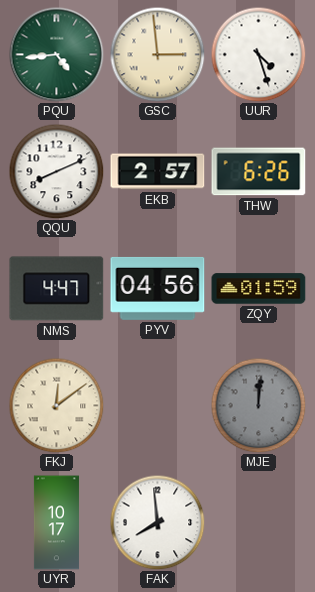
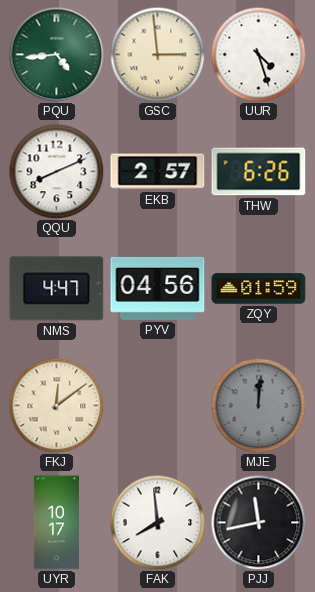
PJJ: none -> 11:43 (258, 522)
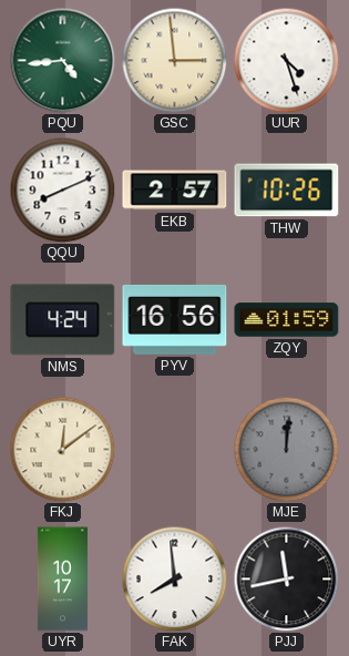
THW: 6:26 -> 10:26 (287, 191)
NMS: 4:47 -> 4:24 (63, 320)
PYV: 04:56 -> 16:56 (175, 319)
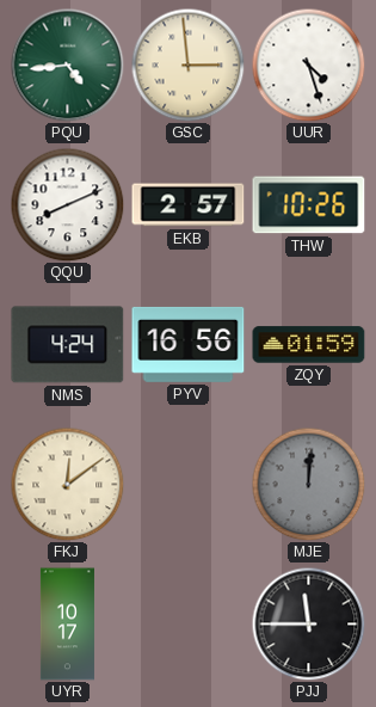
FAK: 7:59 -> none (174, 578)
PJJ: 11:43 -> 11:45 (308, 623)
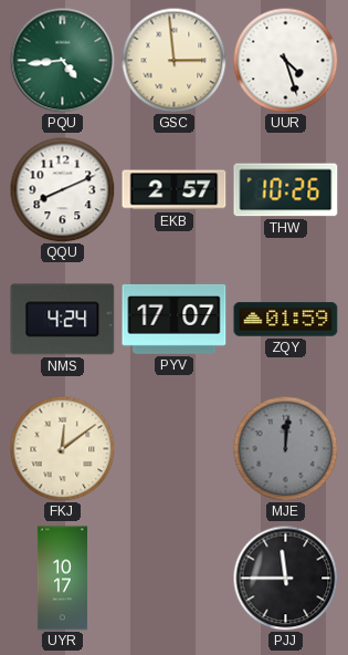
PYV: 16:56 -> 17:07 (175, 319)
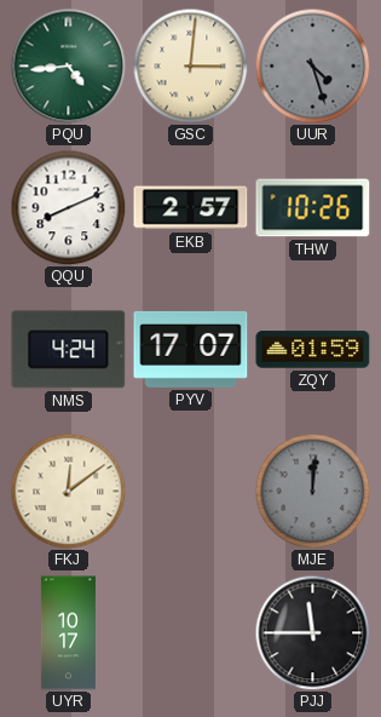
GSC: 2:59 -> 3:01 (190, 65)
UUR dial: white -> grey (312, 65)
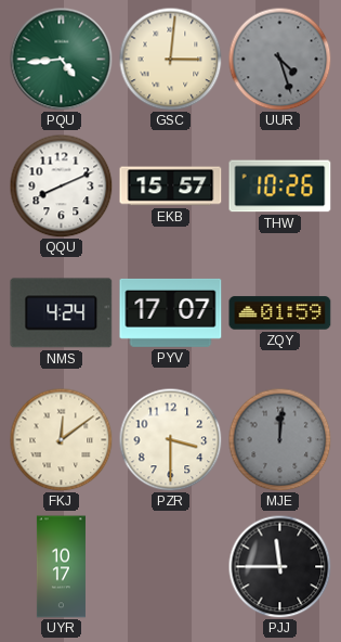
EKB: 2:57 -> 15:57 (171, 187)
PZR: none -> 3:30 (170, 439)
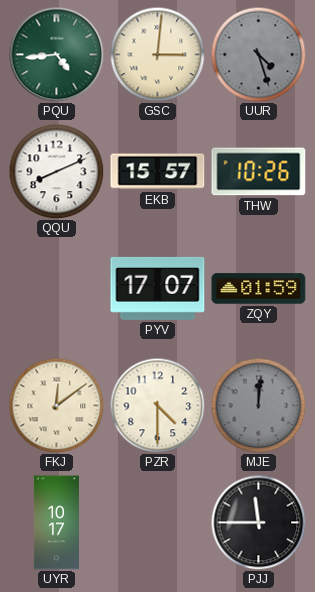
NMS: 4:24 -> none (62, 313)
PZR: 3:30 -> 4:30 (157, 405)
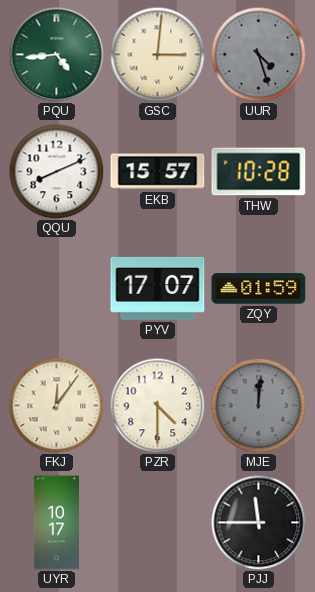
THW: 10:26 -> 10:28 (259, 172)
FKJ: 12:09 -> 12:06 (56, 405)
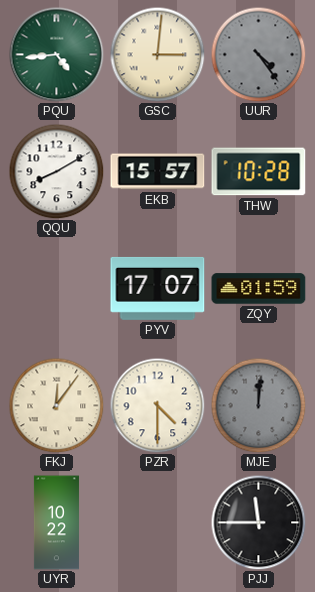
UUR: 4:27 -> 4:24 (258, 54)
QQU: 8:11 -> 8:10 (56, 171)
UYR: 10:17 -> 10:22 (56, 523)
